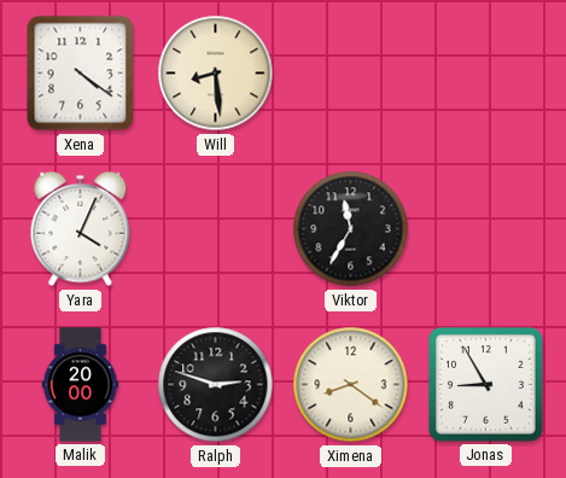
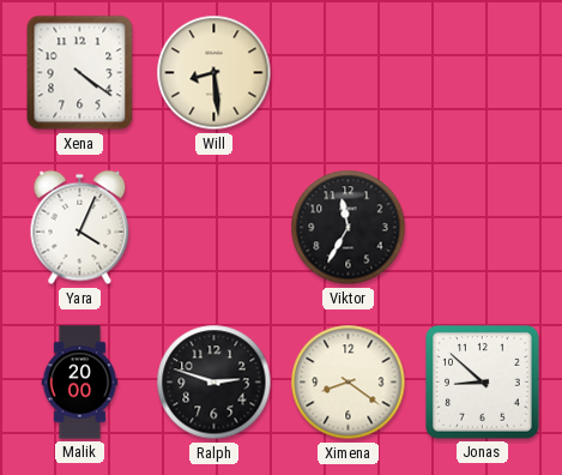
Jonas: 8:55 -> 8:52 (483, 383)
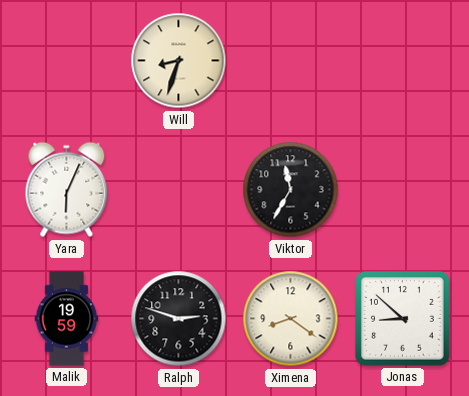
Xena: 4:21 -> none (80, 73)
Will: 8:29 -> 8:33 (179, 61)
Yara: 4:04 -> 6:04 (67, 190)
Malik: 20:00 -> 19:59 (67, 319)
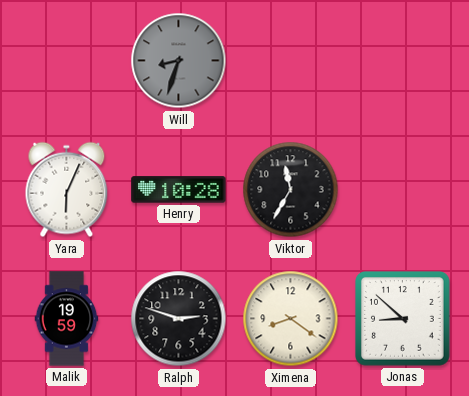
Will dial: cream -> grey (179, 61)
Henry: none -> 10:28 (179, 190)
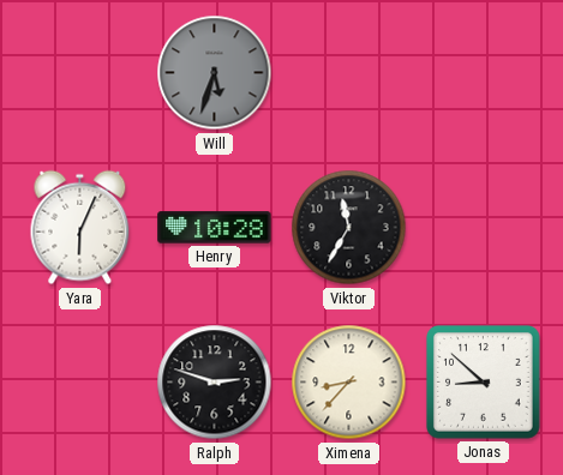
Will: 8:33 -> 5:33 (215, 73)
Malik: 19:59 -> none (67, 319)
Ximena: 8:21 -> 8:37 (349, 383)
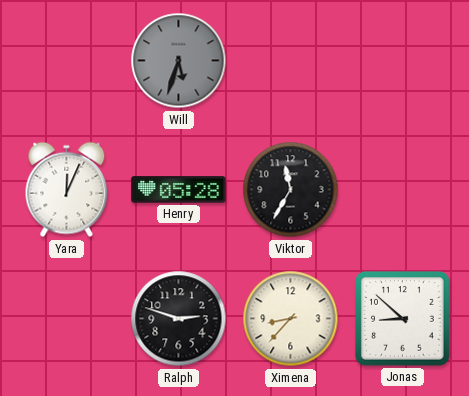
Yara: 6:04 -> 12:04 (67, 190)
Henry: 10:28 -> 05:28 (179, 190)
